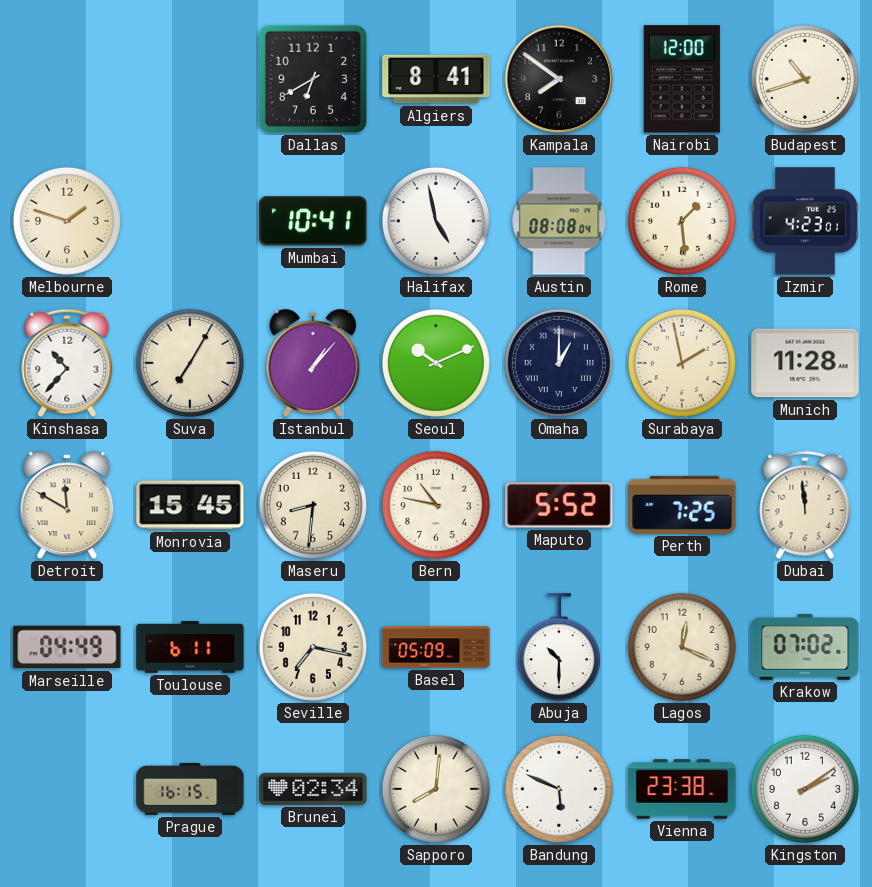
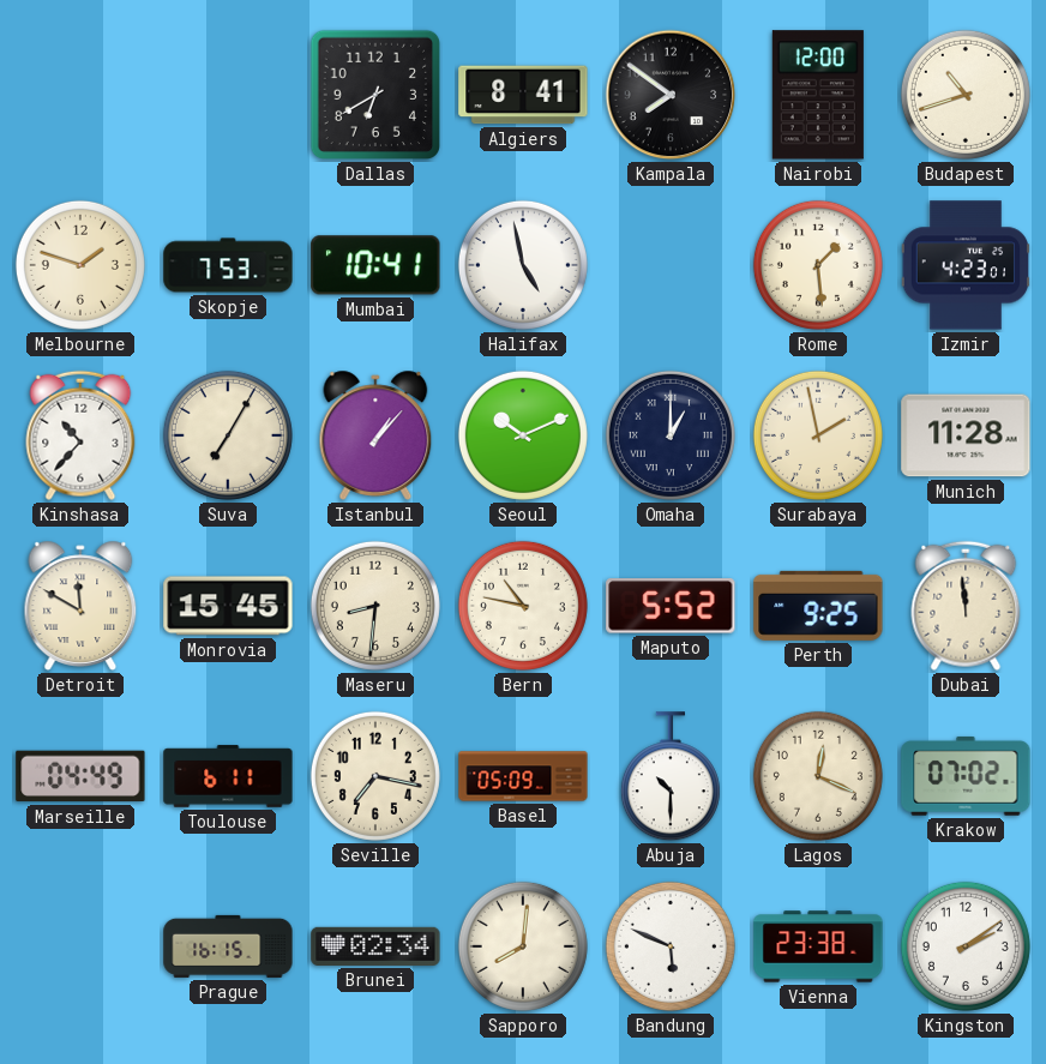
Skopje: none -> 7:53 (228, 265)
Austin: 08:08 -> none (559, 221)
Perth: 7:25 -> 9:25 (818, 606)
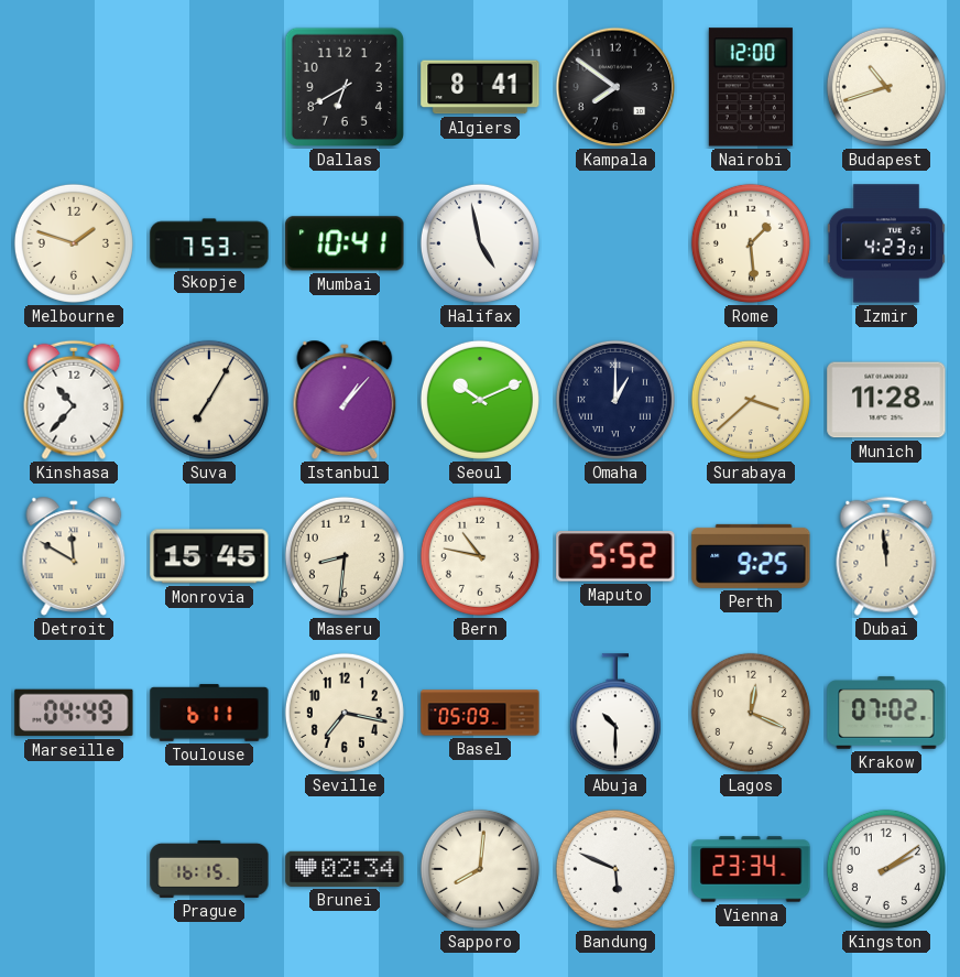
Surabaya: 1:58 -> 3:38 (751, 400)
Vienna: 23:38 -> 23:34 (751, 869)
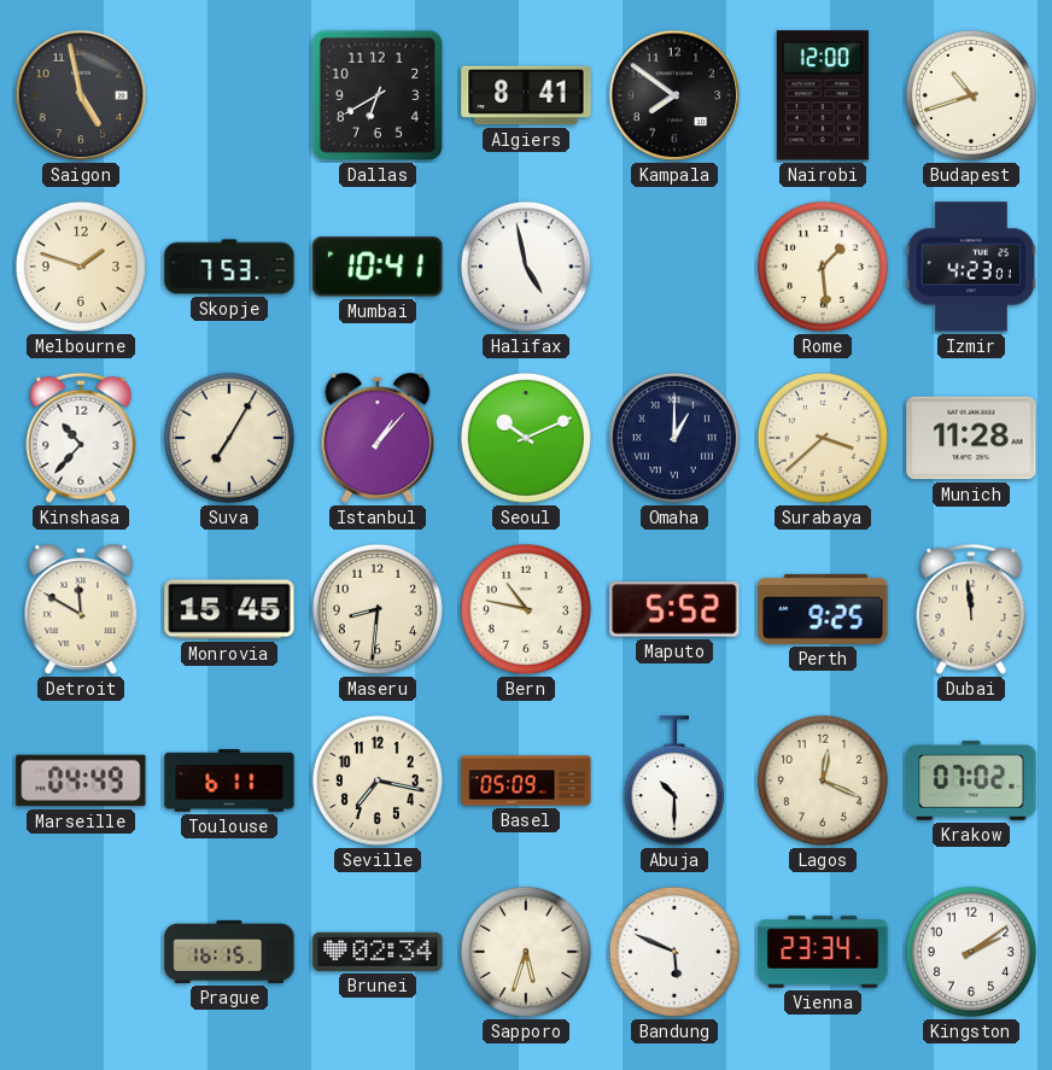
Saigon: none -> 4:58 (81, 95)
Sapporo: 8:01 -> 5:33 (526, 952)
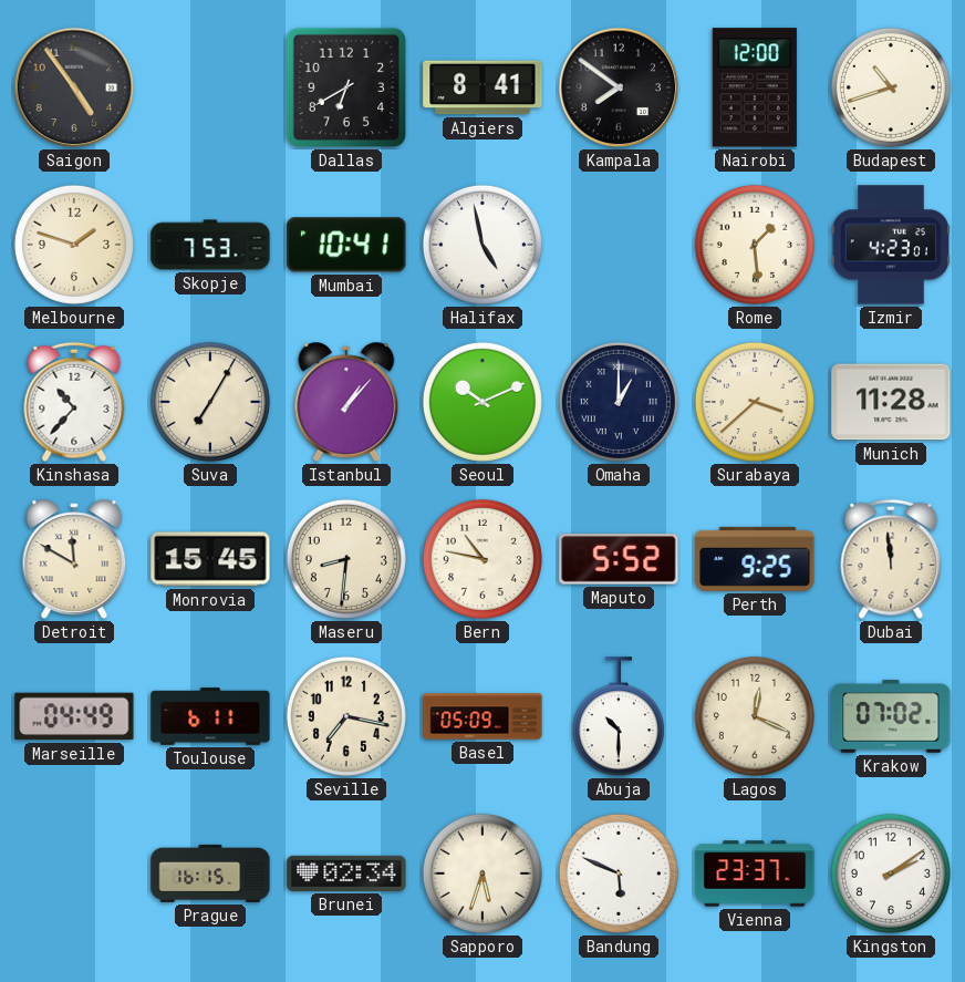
Saigon: 4:58 -> 4:54 (74, 87)
Vienna: 23:34 -> 23:37 (755, 874)
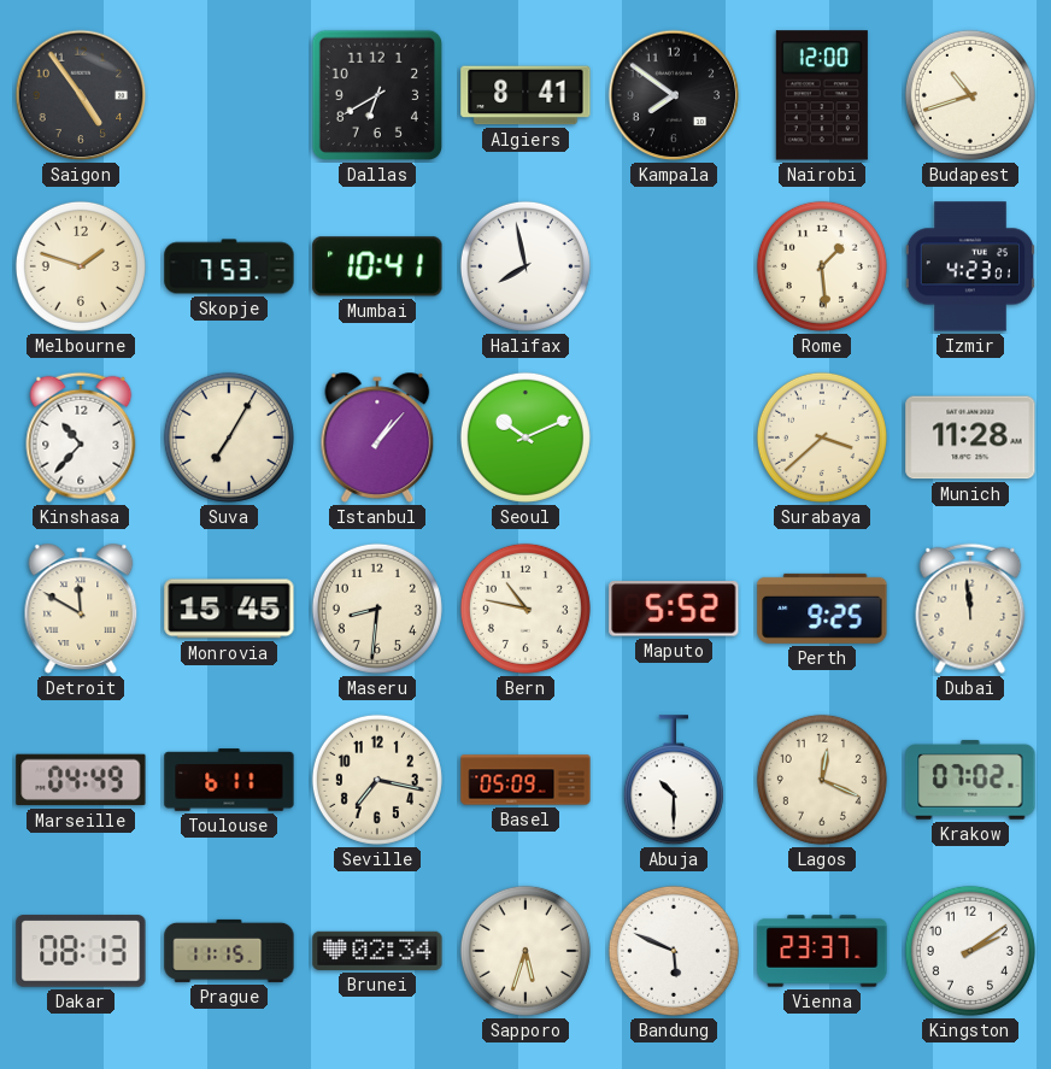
Halifax: 4:58 -> 7:58 (525, 266)
Omaha: 1:00 -> none (619, 402)
Dakar: none -> 08:13 (81, 951)
Prague: 16:15 -> 11:15 (229, 951)
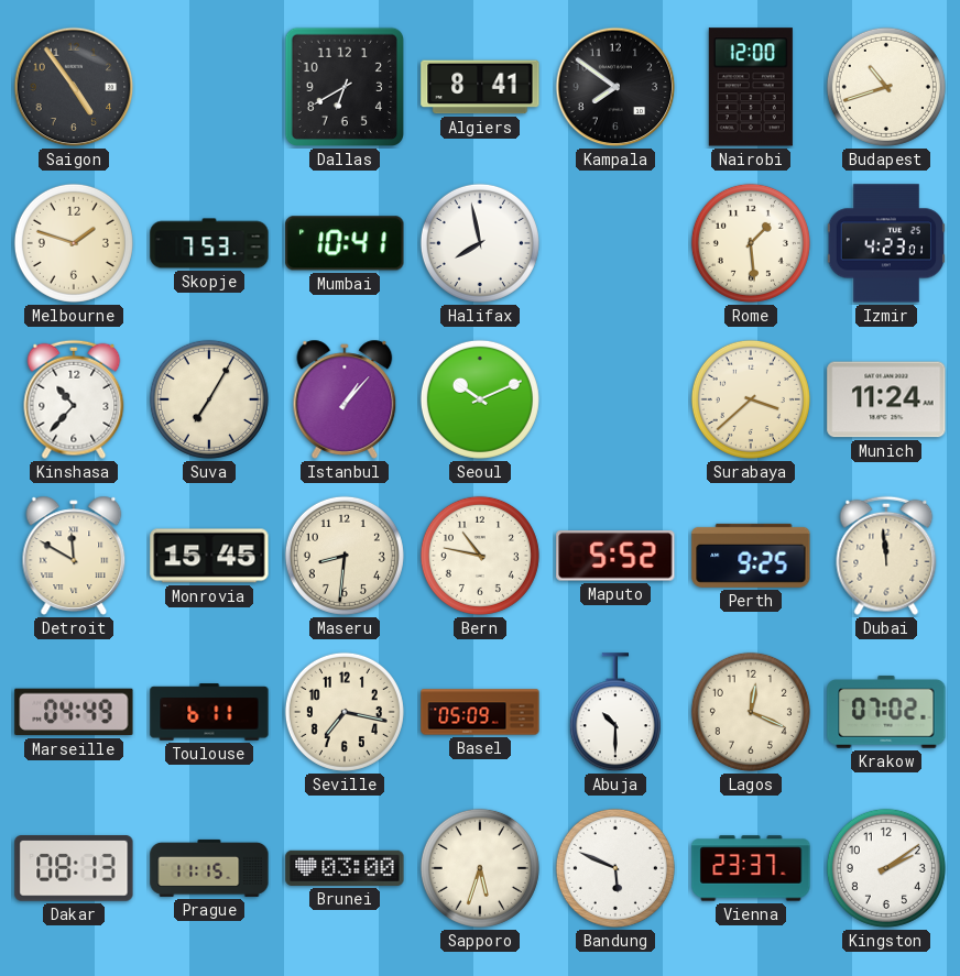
Munich: 11:28 -> 11:24 (886, 399)
Brunei: 02:34 -> 03:00 (345, 868)
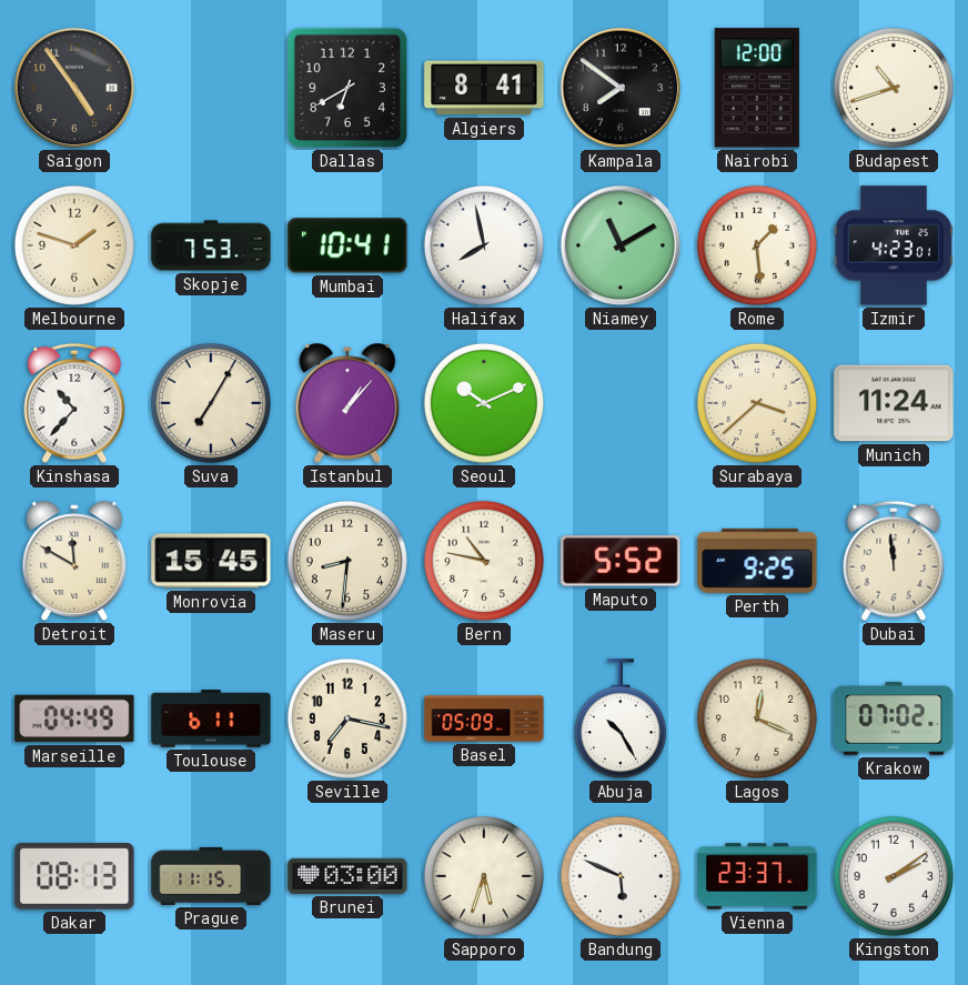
Niamey: none -> 11:10 (621, 245)
Abuja: 10:30 -> 10:25 (621, 720)
